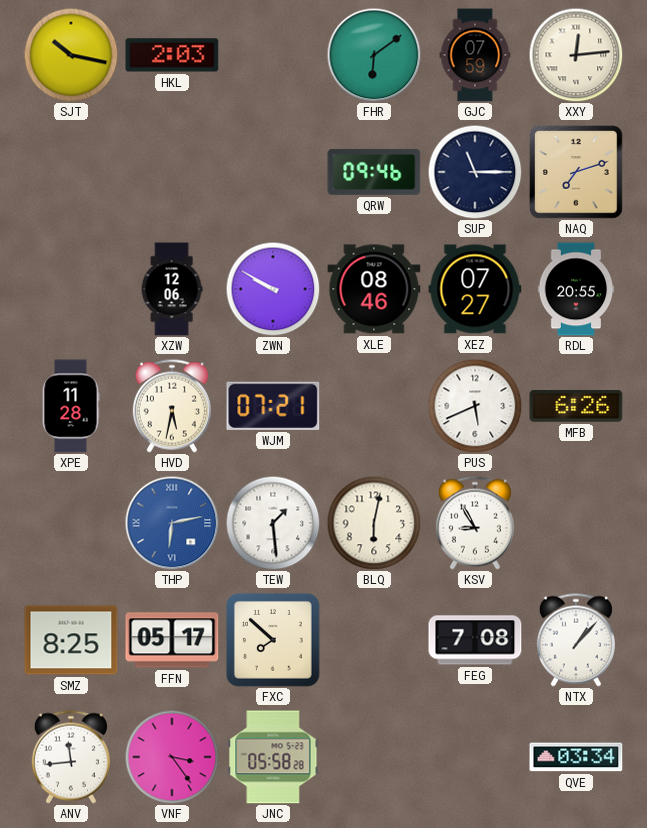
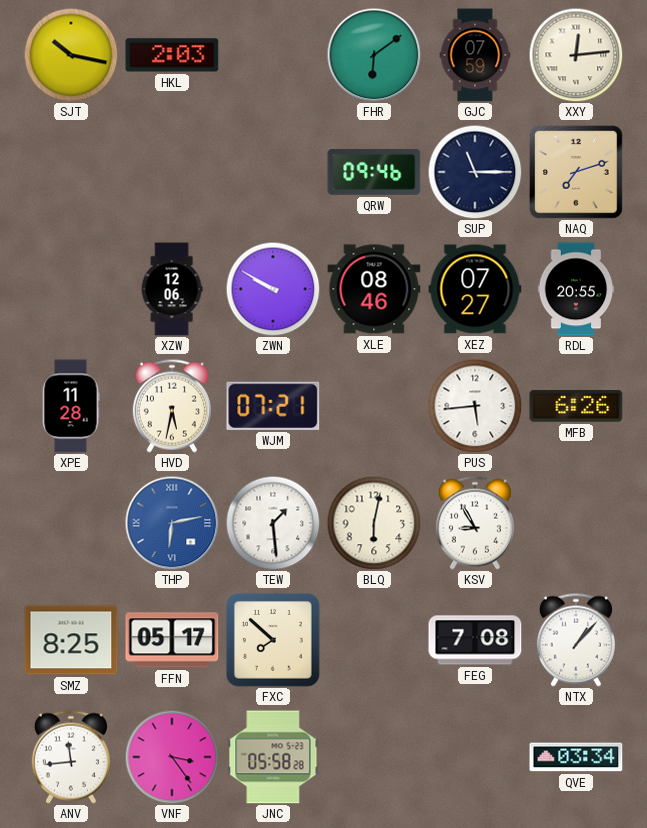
PUS: 5:41 -> 5:44 (475, 406)
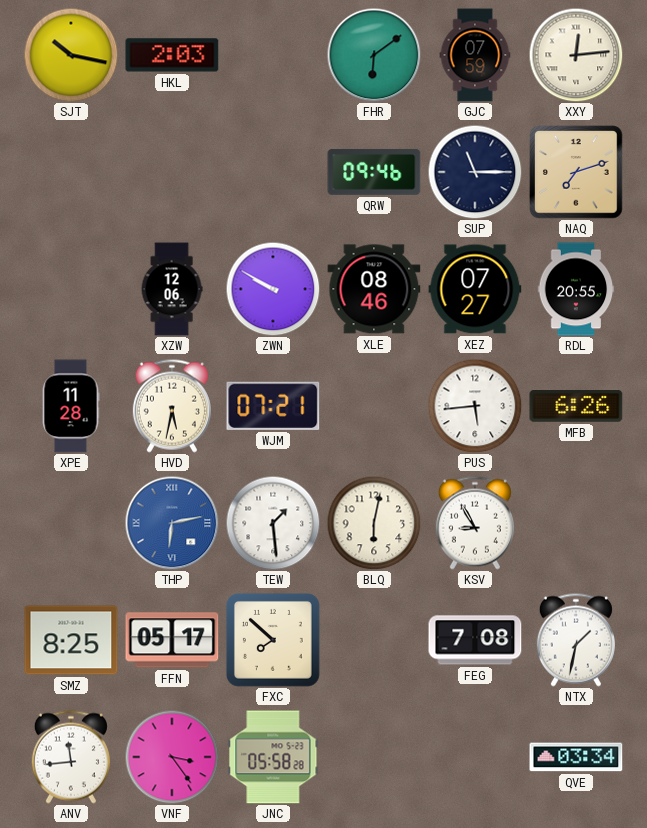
NTX: 1:07 -> 1:32 (576, 640)
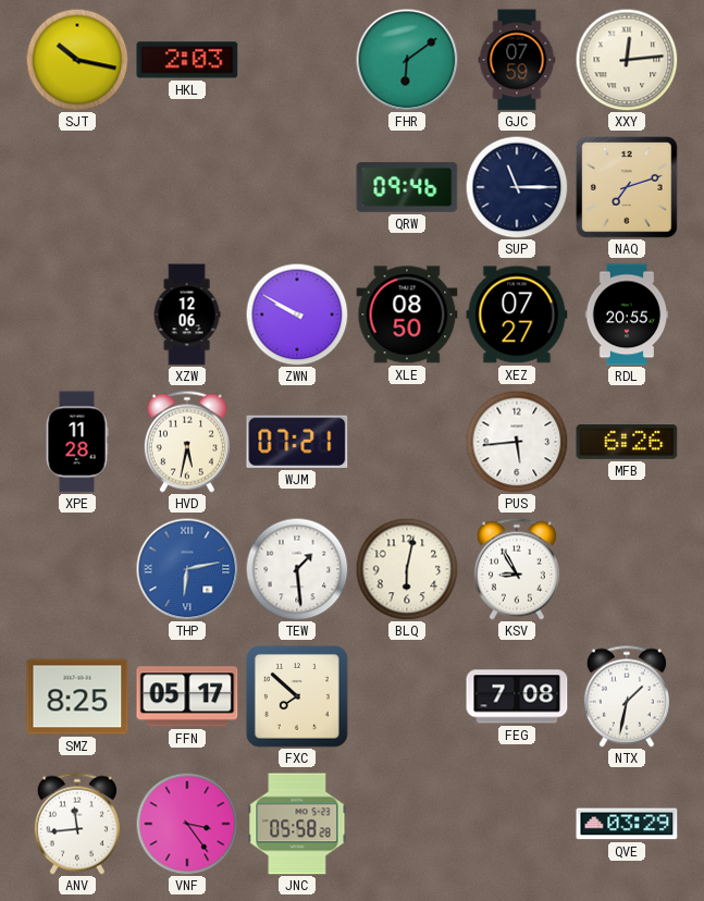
XLE: 08:46 -> 08:50 (407, 314)
QVE: 03:34 -> 03:29 (627, 824)
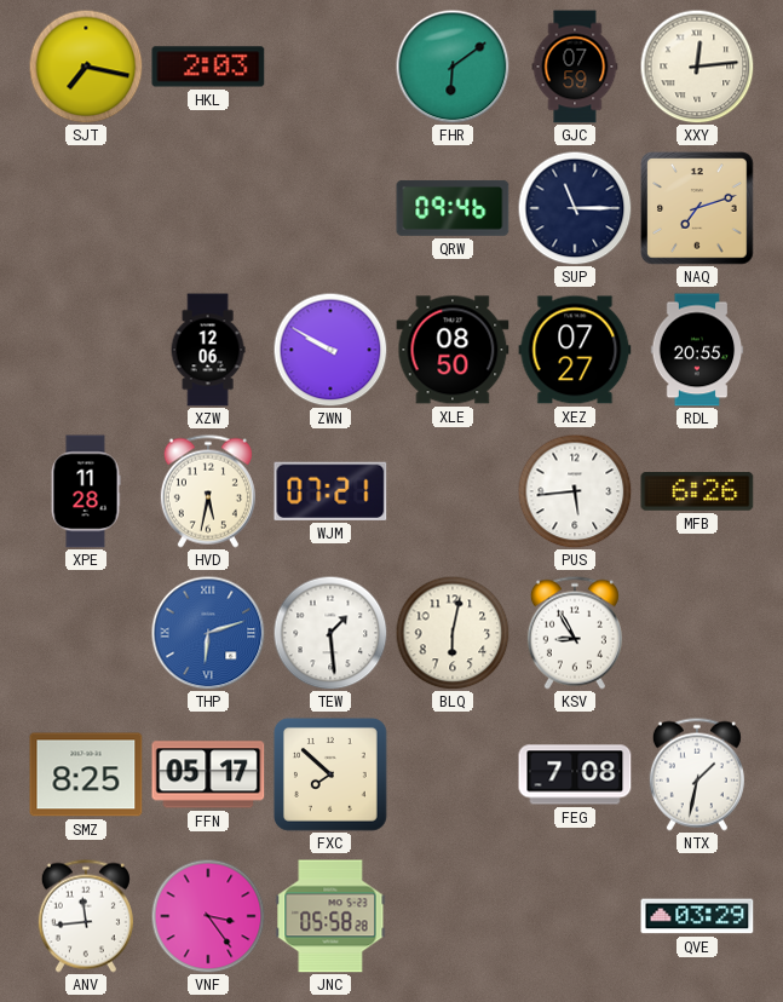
SJT: 10:17 -> 7:17 (86, 67)
THP: 6:13 -> 6:12 (208, 633)
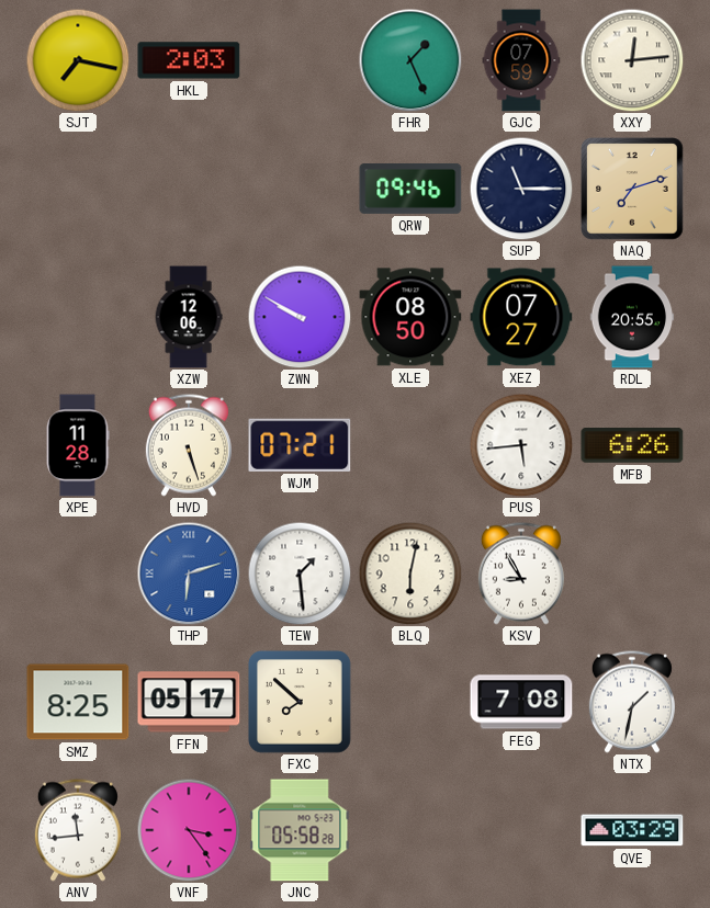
FHR: 6:09 -> 1:26 (410, 60)
HVD: 5:32 -> 5:27 (189, 445)
